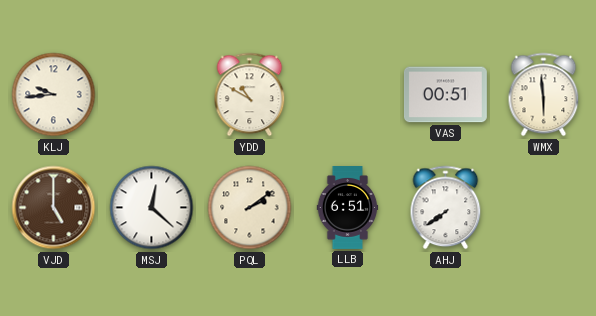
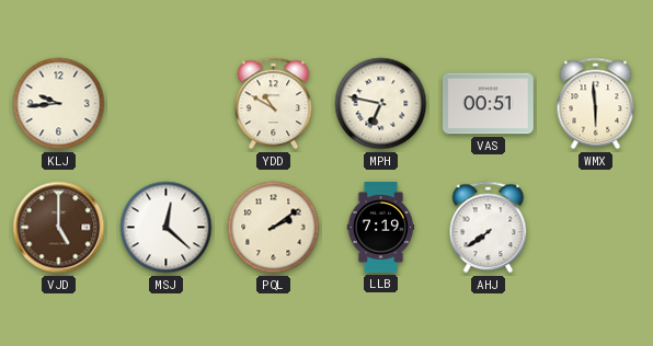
MPH: none -> 6:47 (381, 104)
LLB: 6:51 -> 7:19 (381, 228)
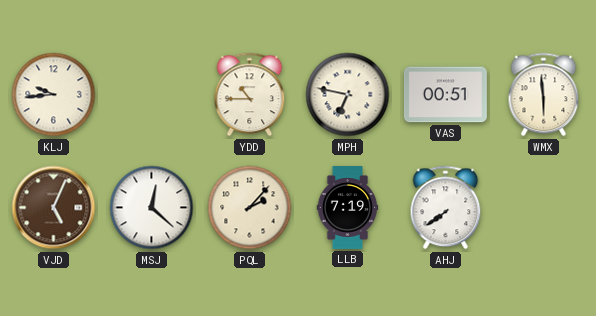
YDD: 10:50 -> 10:45 (250, 95)
VJD: 5:00 -> 5:04 (54, 208)
PQL: 2:09 -> 2:07 (250, 208)
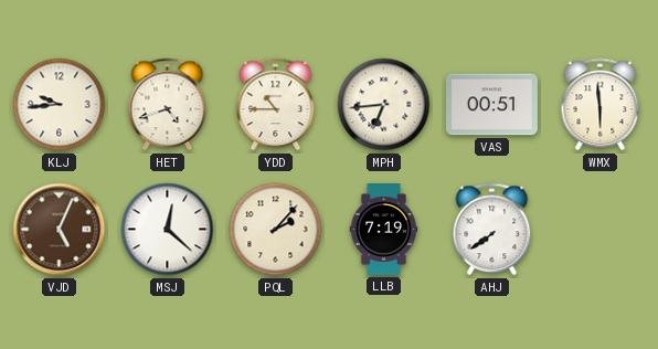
HET: none -> 4:42 (168, 105)
MPH: 6:47 -> 6:44 (384, 105)
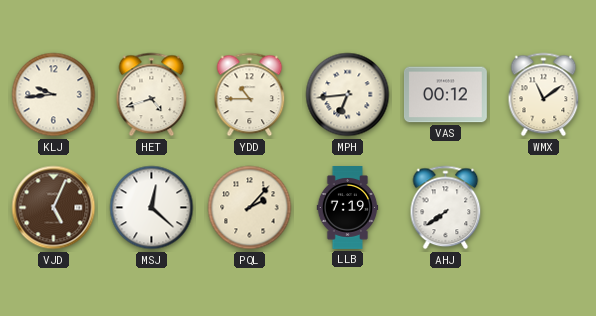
VAS: 00:51 -> 00:12 (445, 95)
WMX: 5:59 -> 11:09 (544, 95)
